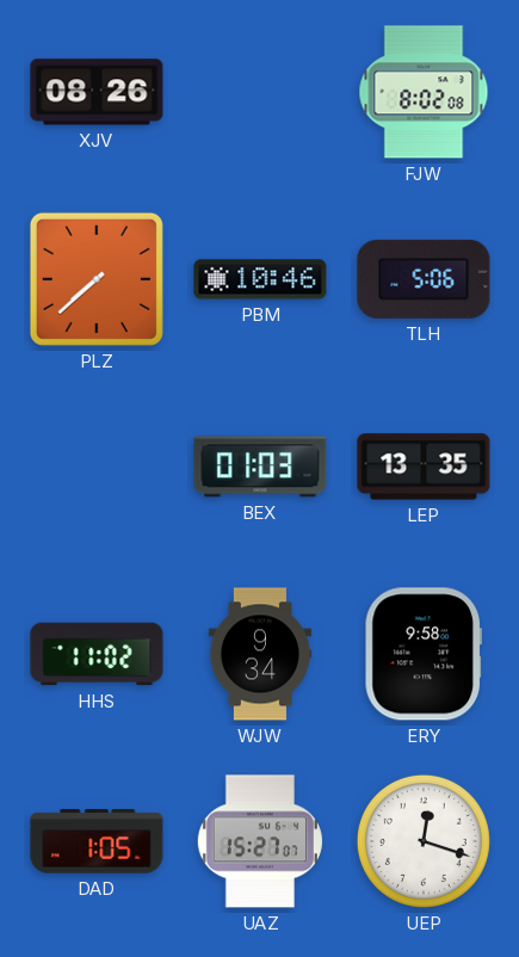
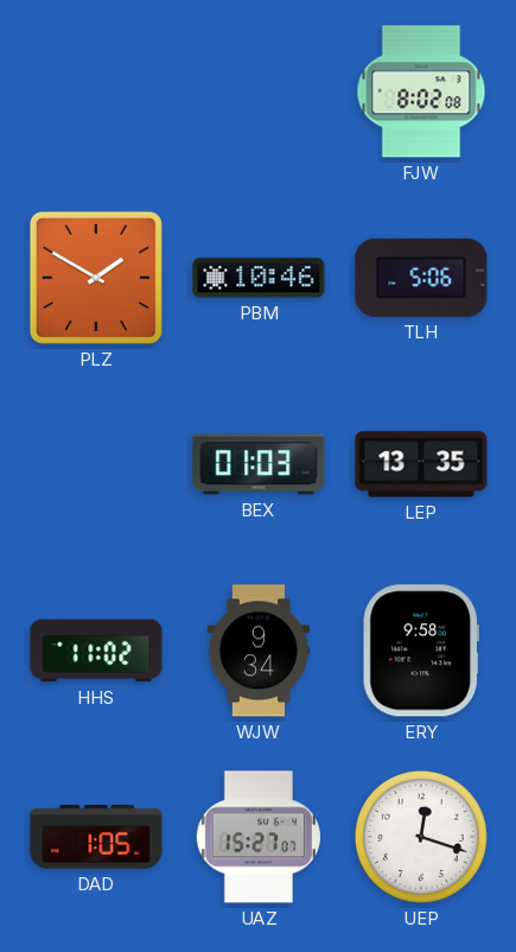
XJV: 08:26 -> none (97, 92)
PLZ: 7:38 -> 1:50 (96, 278)
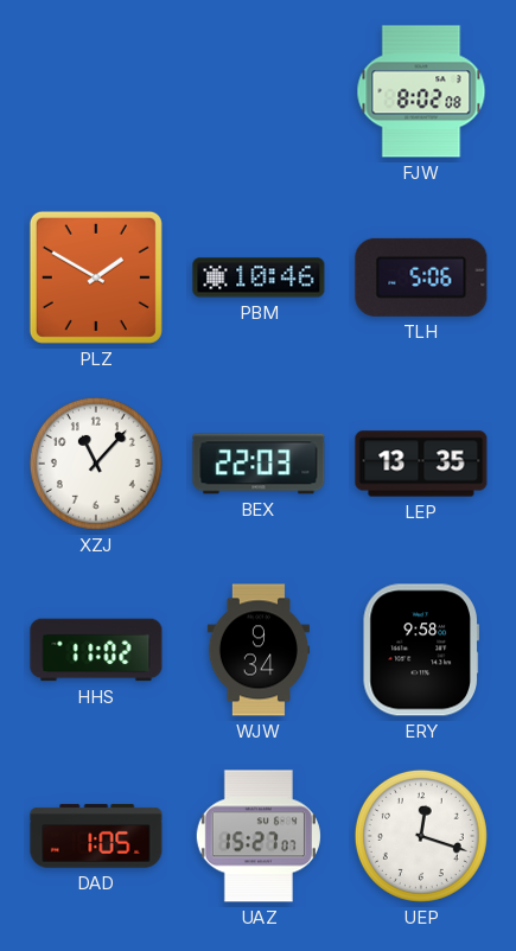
XZJ: none -> 11:07 (96, 464)
BEX: 01:03 -> 22:03 (259, 464)
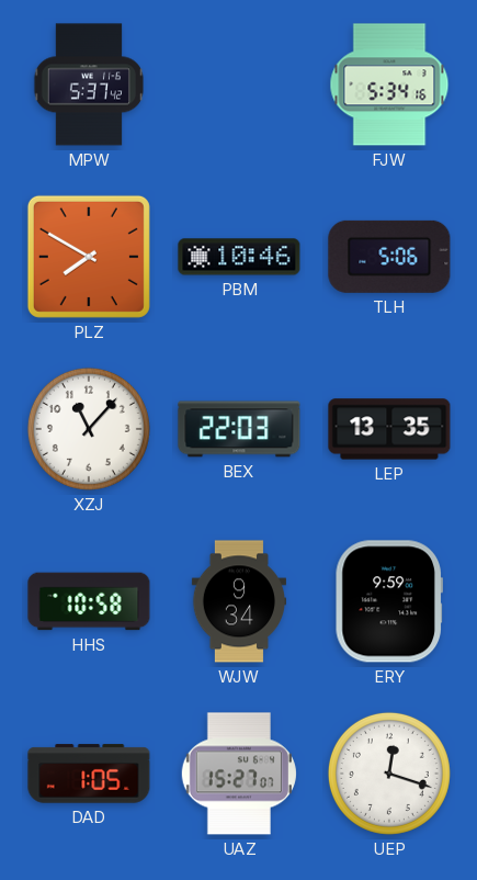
MPW: none -> 5:37 (88, 84)
FJW: 8:02 -> 5:34 (389, 84)
PLZ: 1:50 -> 7:50 (89, 257)
HHS: 11:02 -> 10:58 (89, 601)
ERY: 9:58 -> 9:59 (389, 601)
